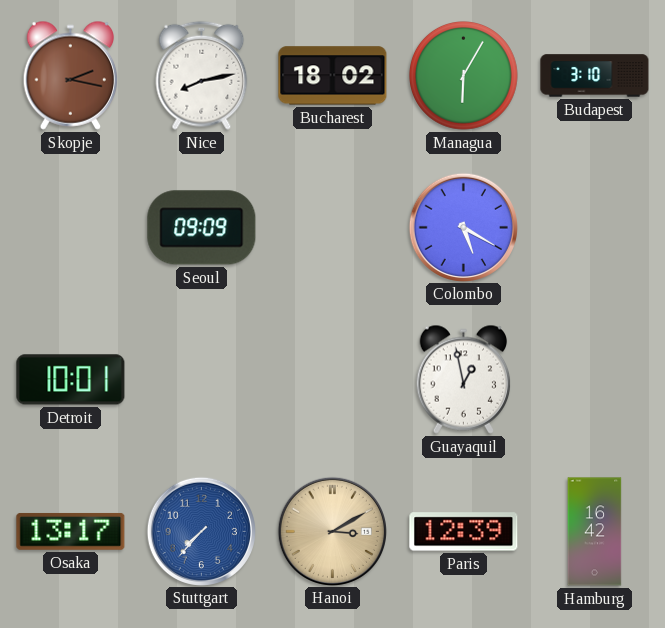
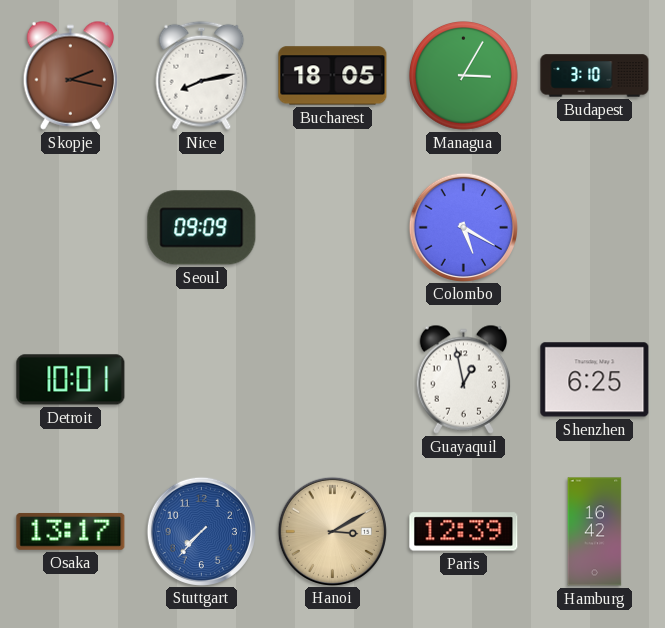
Bucharest: 18:02 -> 18:05 (333, 76)
Managua: 6:05 -> 3:05 (464, 76)
Shenzhen: none -> 6:25 (595, 380)
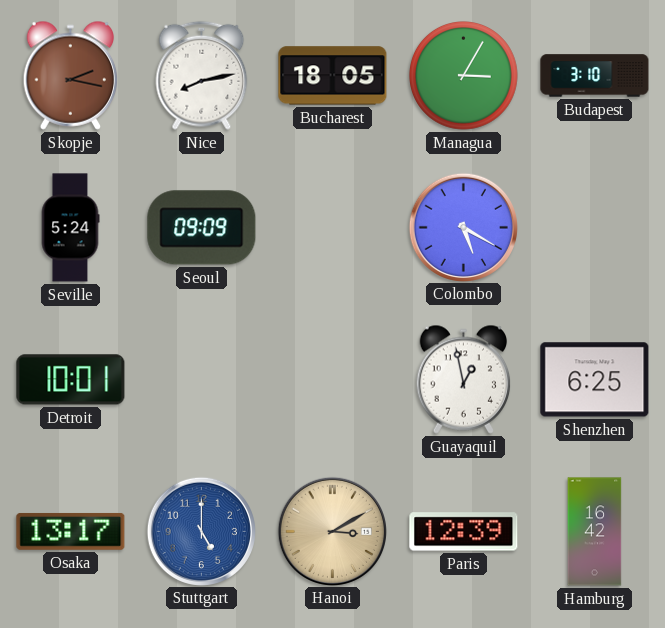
Seville: none -> 5:24 (70, 228)
Stuttgart: 7:37 -> 5:00 (201, 531)
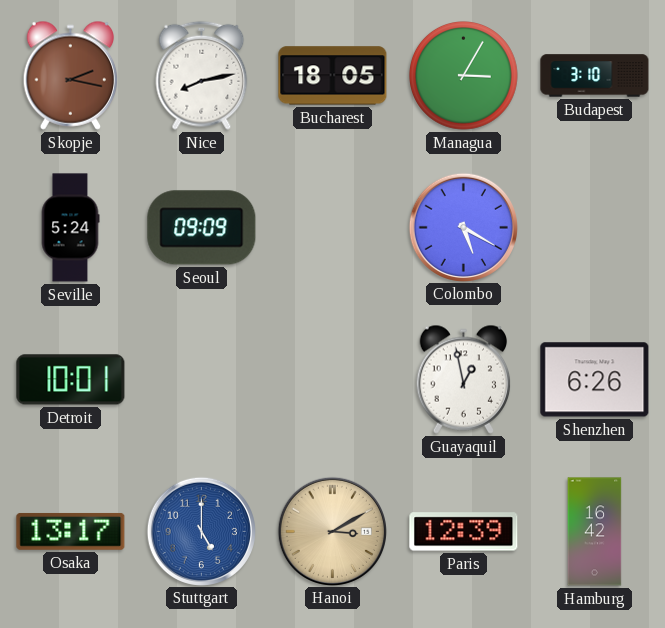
Shenzhen: 6:25 -> 6:26 (595, 380)
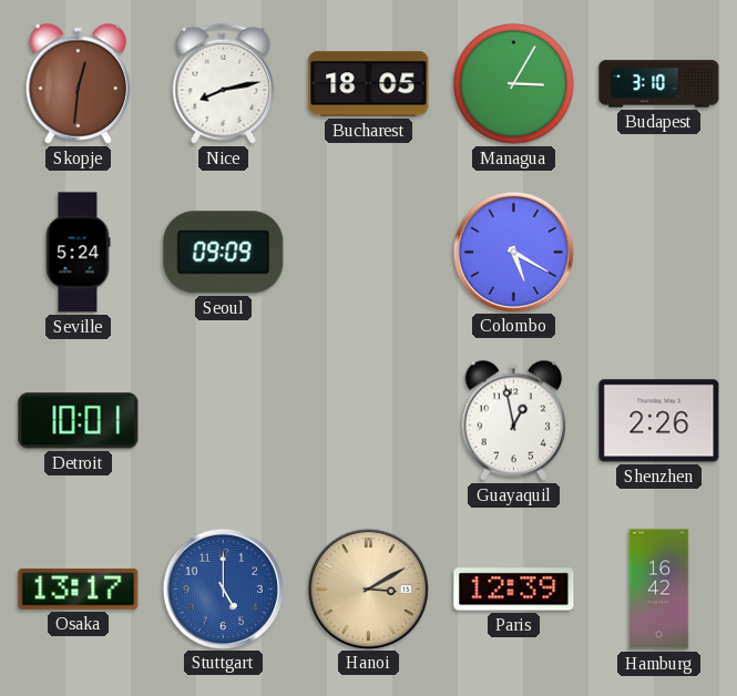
Skopje: 2:17 -> 12:31 (79, 83)
Shenzhen: 6:26 -> 2:26 (659, 421)
